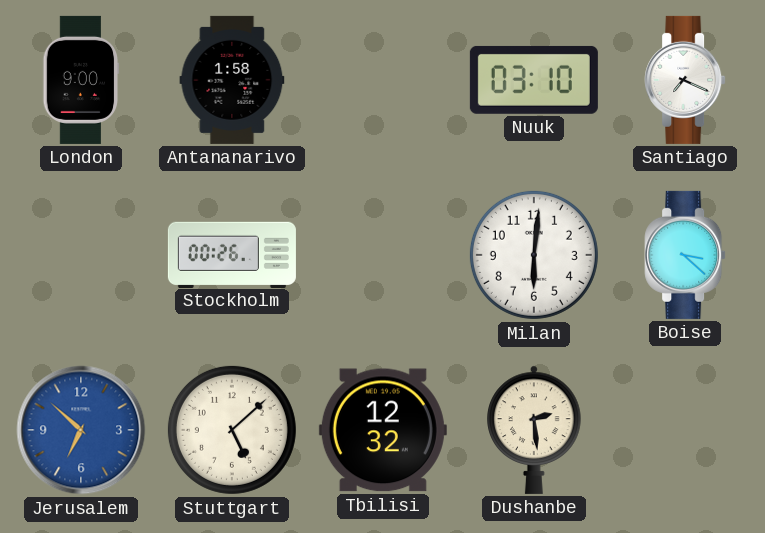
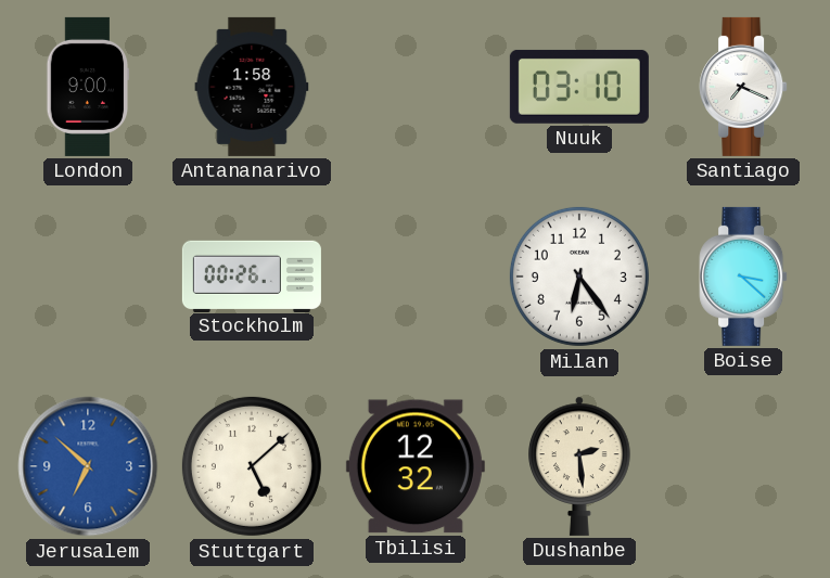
Milan: 6:01 -> 6:24 (579, 277)
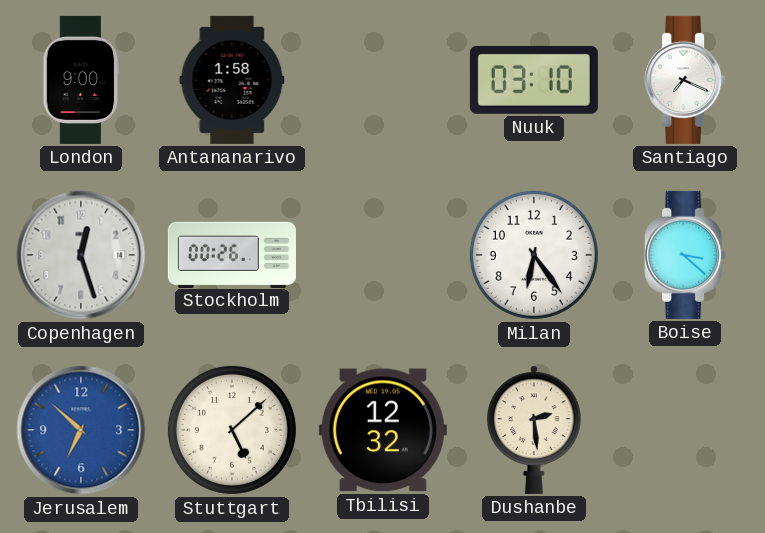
Copenhagen: none -> 12:27 (81, 255)
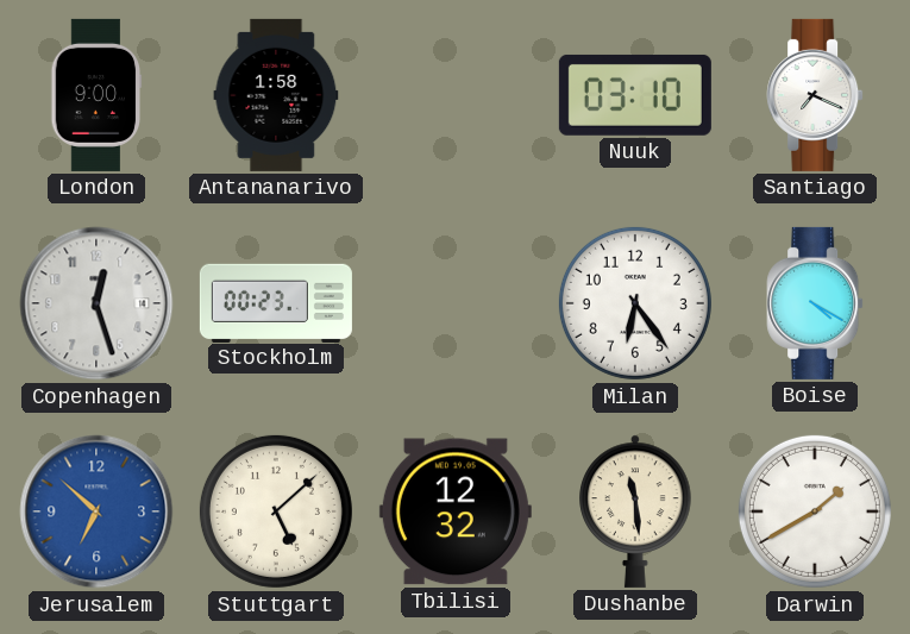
Stockholm: 00:26 -> 00:23 (276, 302)
Boise: 3:22 -> 4:20 (815, 303)
Dushanbe: 2:29 -> 11:29 (635, 511)
Darwin: none -> 1:40 (815, 511)
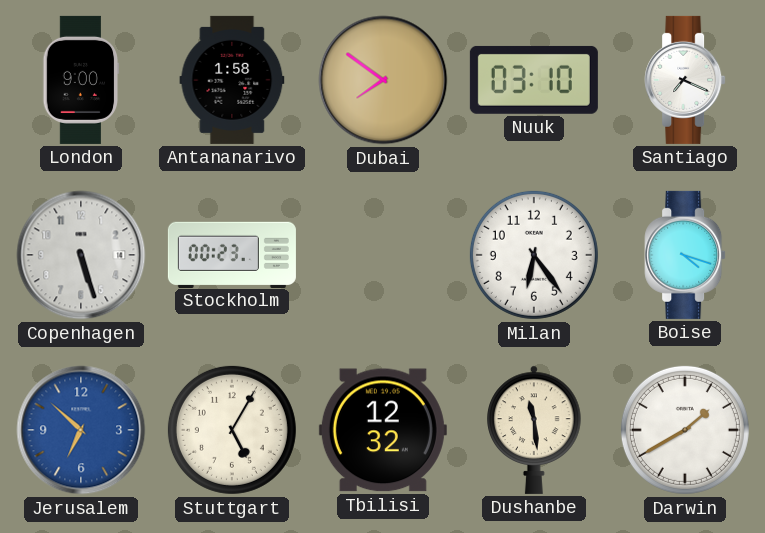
Dubai: none -> 7:51 (383, 80)
Copenhagen: 12:27 -> 5:27 (81, 255)
Boise: 4:20 -> 4:18 (685, 255)
Stuttgart: 5:08 -> 5:05 (232, 430)
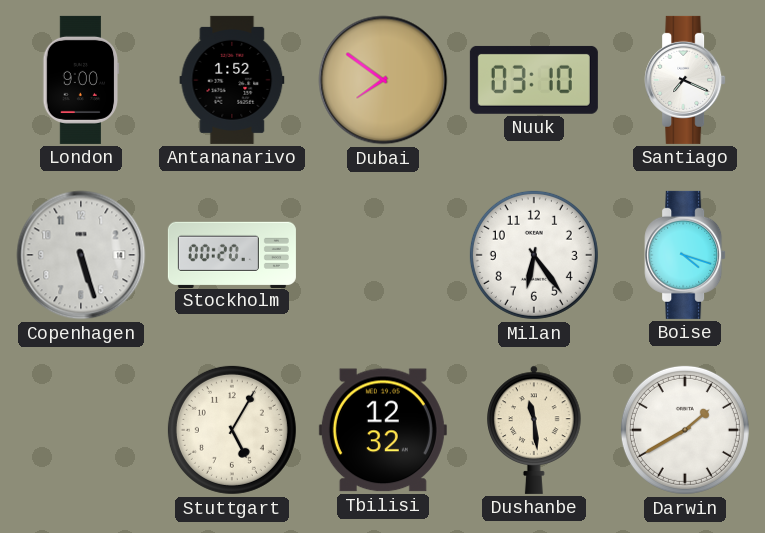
Antananarivo: 1:58 -> 1:52 (232, 80)
Stockholm: 00:23 -> 00:20 (232, 254)
Jerusalem: 6:52 -> none (81, 430)
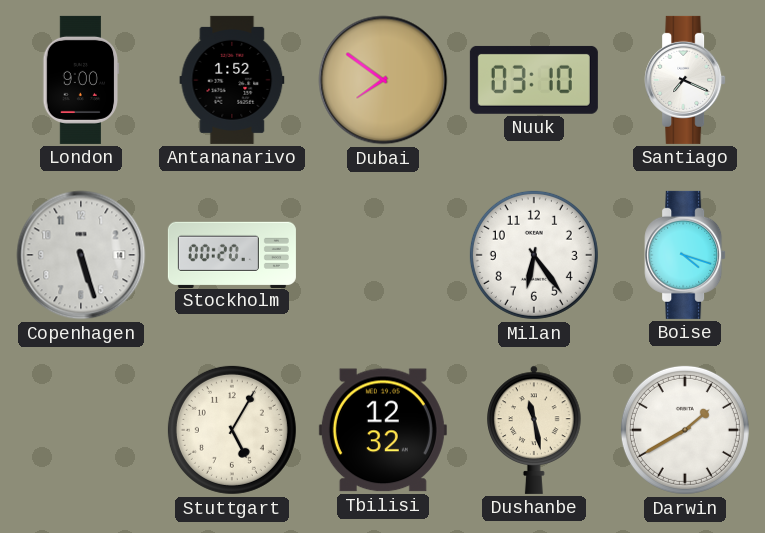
Dushanbe: 11:29 -> 11:28 (534, 430)
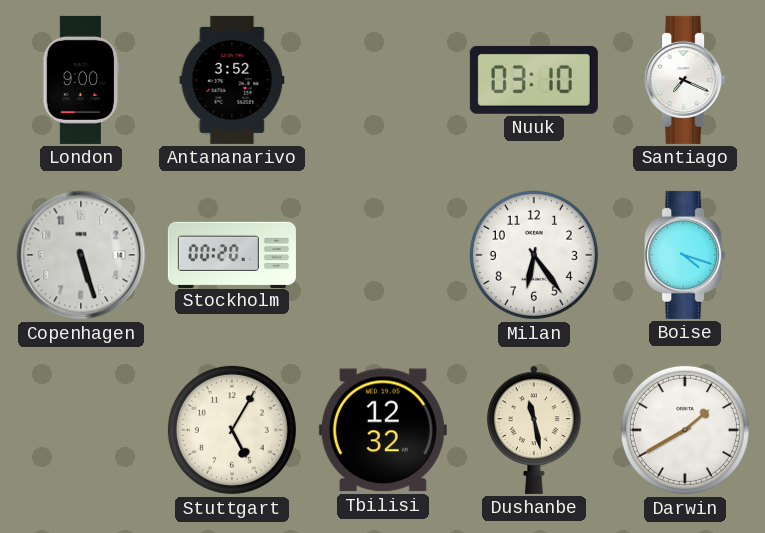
Antananarivo: 1:52 -> 3:52 (232, 80)
Dubai: 7:51 -> none (383, 80)
